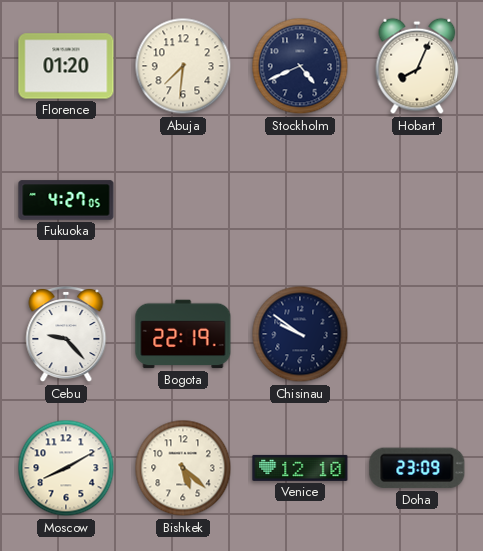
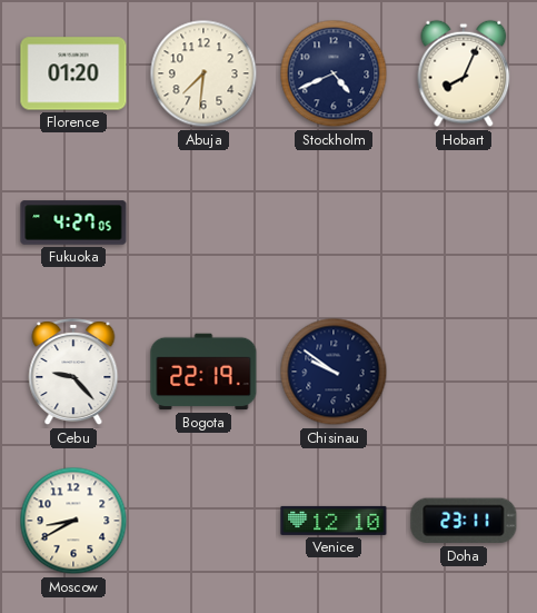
Moscow: 8:10 -> 8:40 (73, 521)
Bishkek: 5:22 -> none (183, 468)
Doha: 23:09 -> 23:11 (464, 521)
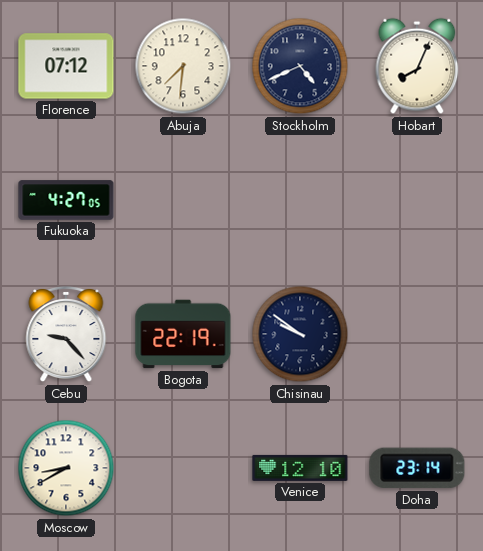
Florence: 01:20 -> 07:12 (66, 66)
Doha: 23:11 -> 23:14 (417, 468)
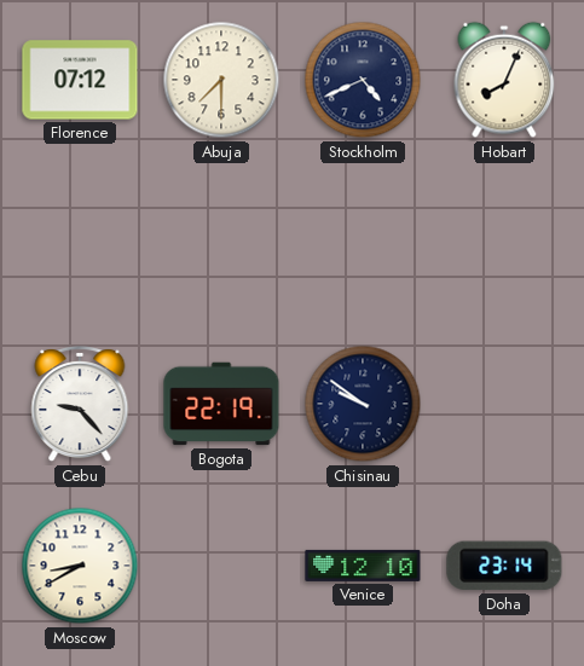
Abuja: 7:31 -> 7:30 (221, 80)
Fukuoka: 4:27 -> none (66, 200)
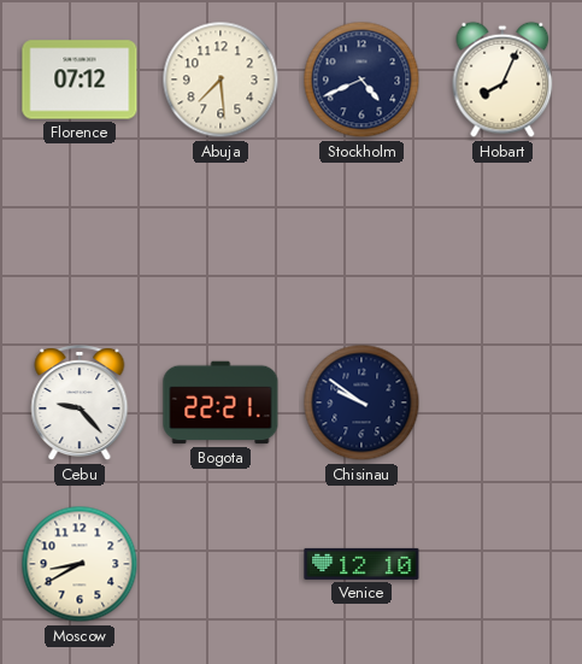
Abuja: 7:30 -> 7:29 (221, 80)
Bogota: 22:19 -> 22:21 (221, 402)
Doha: 23:14 -> none (504, 566)
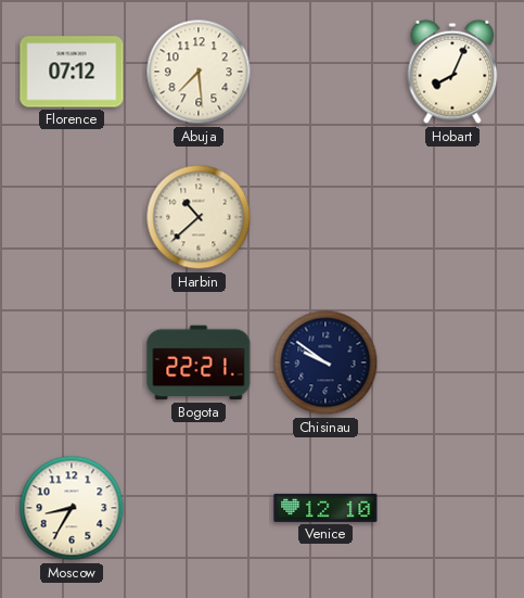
Stockholm: 4:41 -> none (361, 80)
Harbin: none -> 10:38 (199, 217)
Cebu: 9:23 -> none (80, 402)
Moscow: 8:40 -> 8:35 (72, 508)
